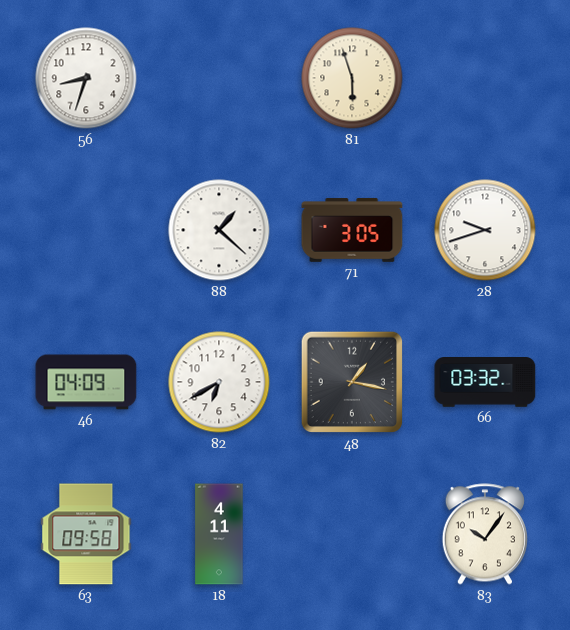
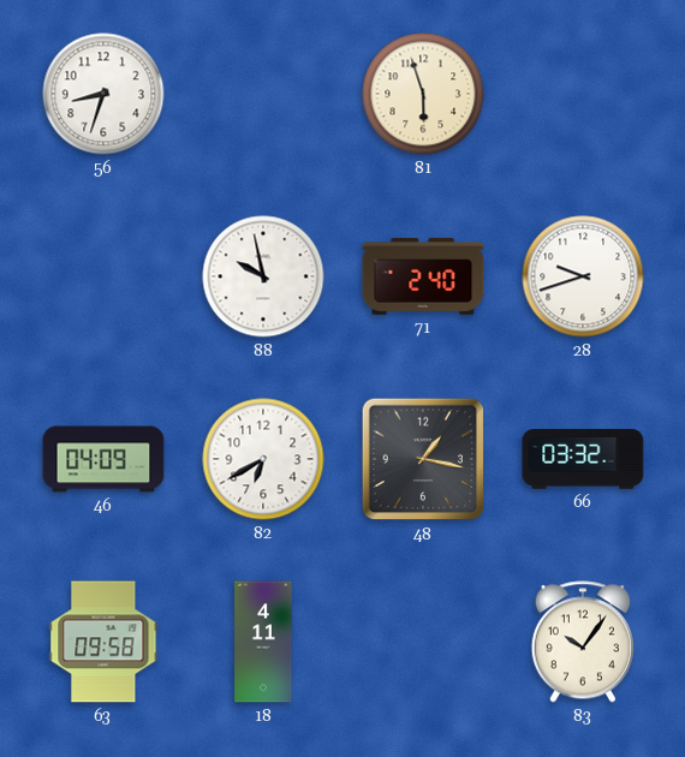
88: 1:22 -> 9:58 (263, 276)
71: 3:05 -> 2:40 (423, 276)
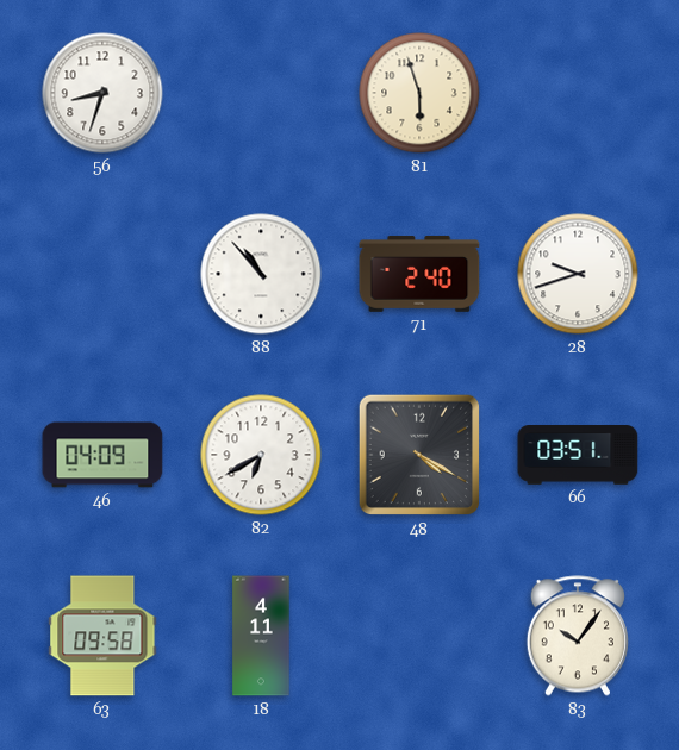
88: 9:58 -> 10:53 (261, 274)
48: 1:17 -> 4:20 (419, 455)
66: 03:32 -> 03:51 (578, 455)
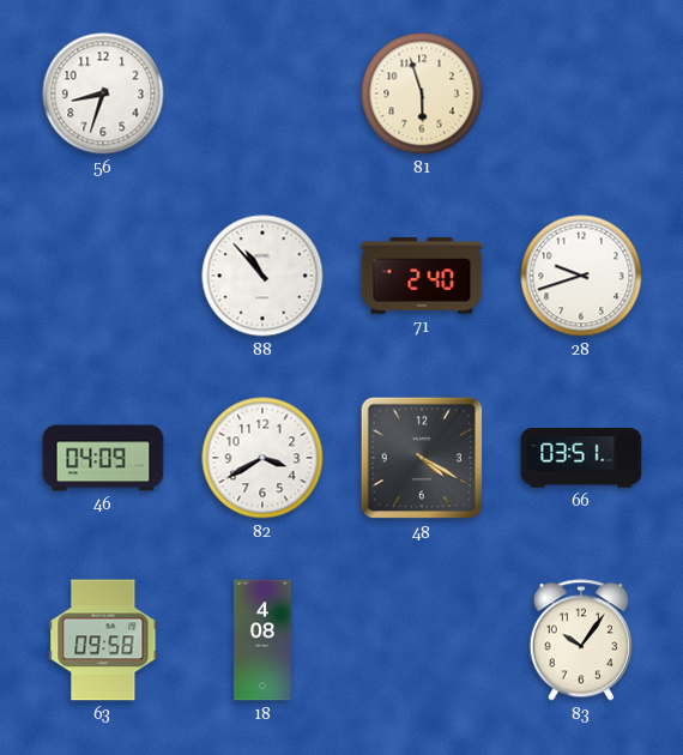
82: 6:40 -> 3:40 (262, 458)
18: 4:11 -> 4:08 (262, 640)
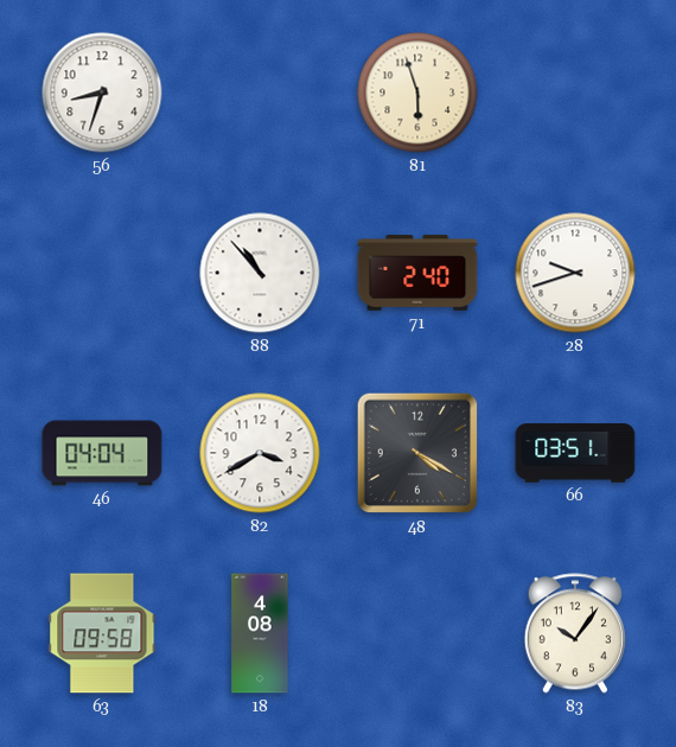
46: 04:09 -> 04:04 (102, 453)
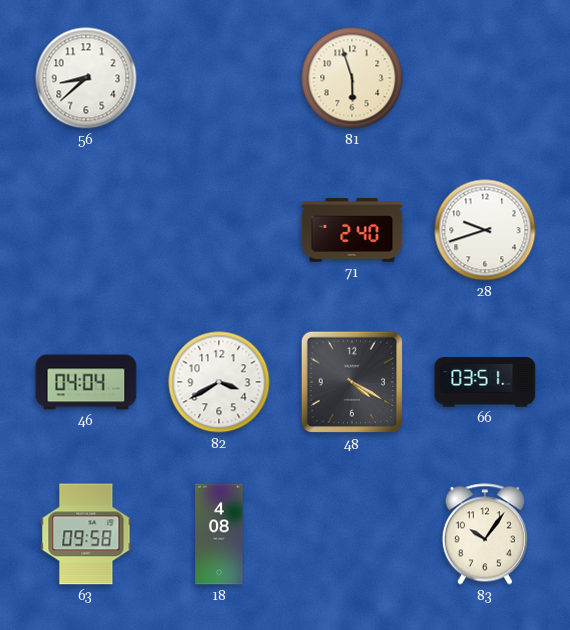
56: 8:33 -> 8:38 (86, 78)
88: 10:53 -> none (260, 273)
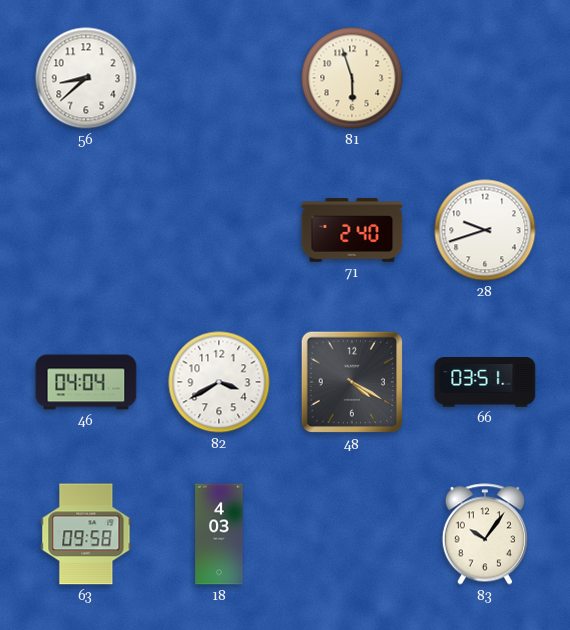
18: 4:08 -> 4:03 (219, 534)
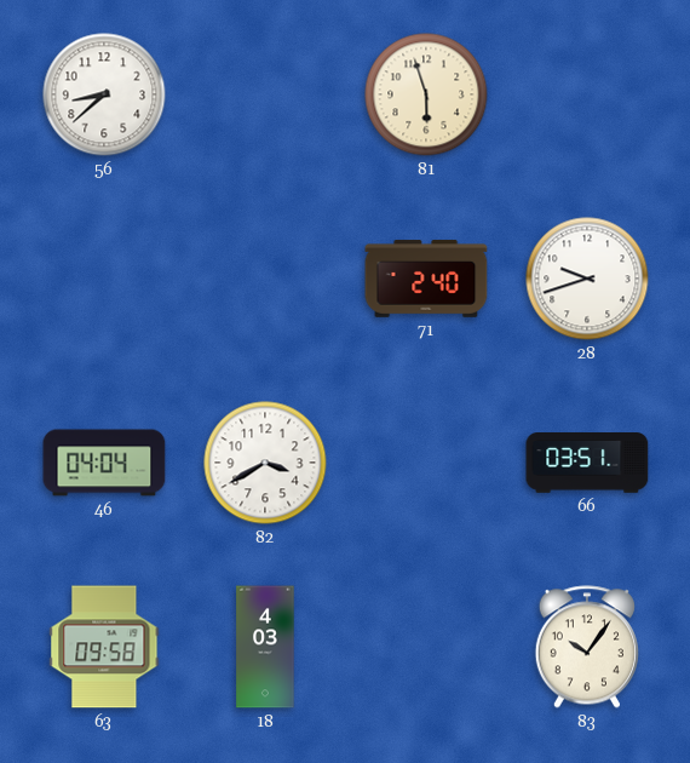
48: 4:20 -> none (352, 382)
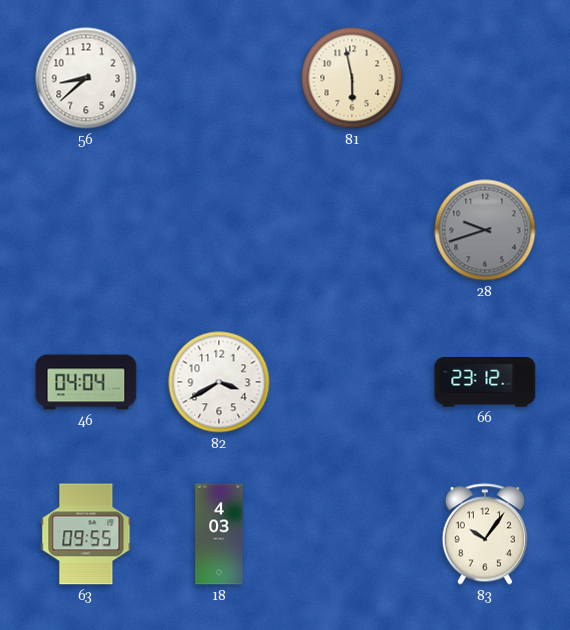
81: 5:57 -> 5:58 (352, 78)
71: 2:40 -> none (426, 279)
28 dial: white -> grey (485, 230)
66: 03:51 -> 23:12 (485, 382)
63: 09:58 -> 09:55 (86, 534)
